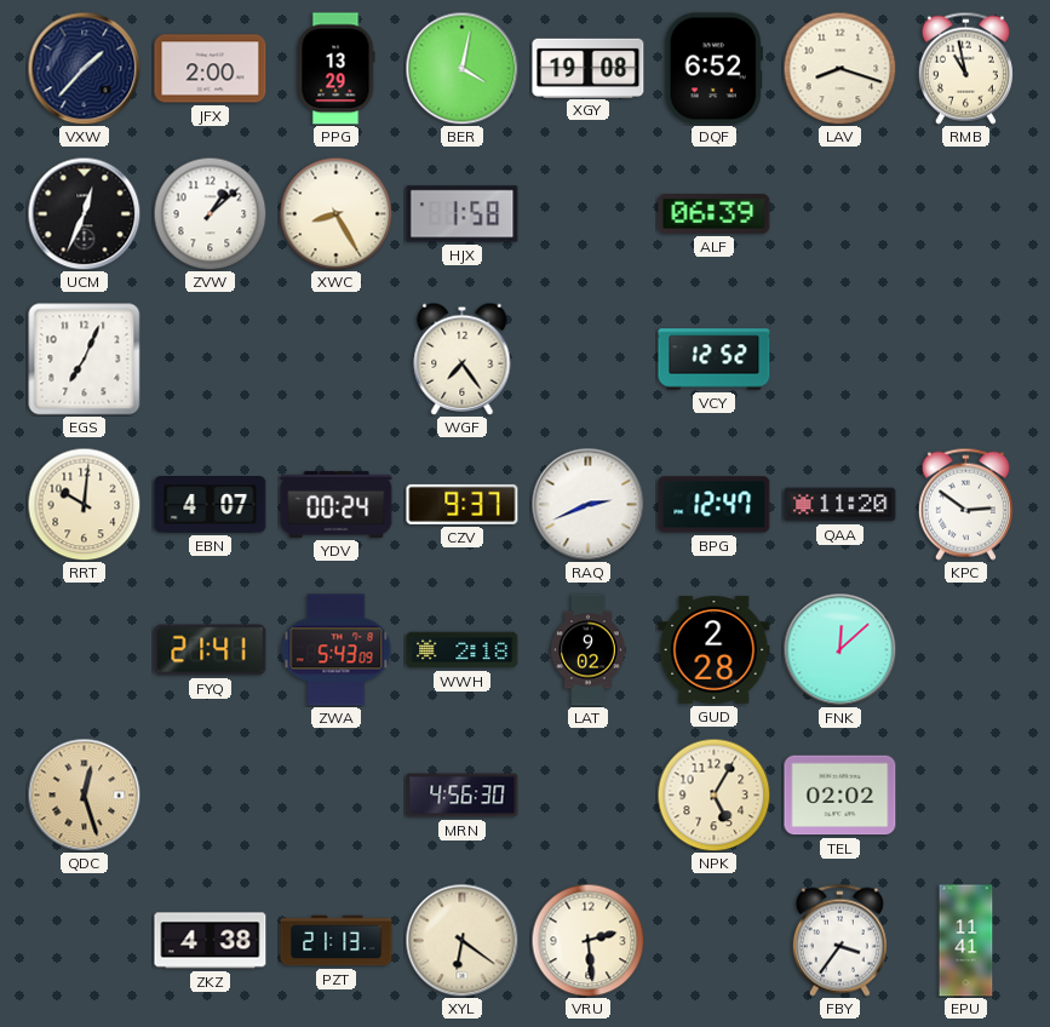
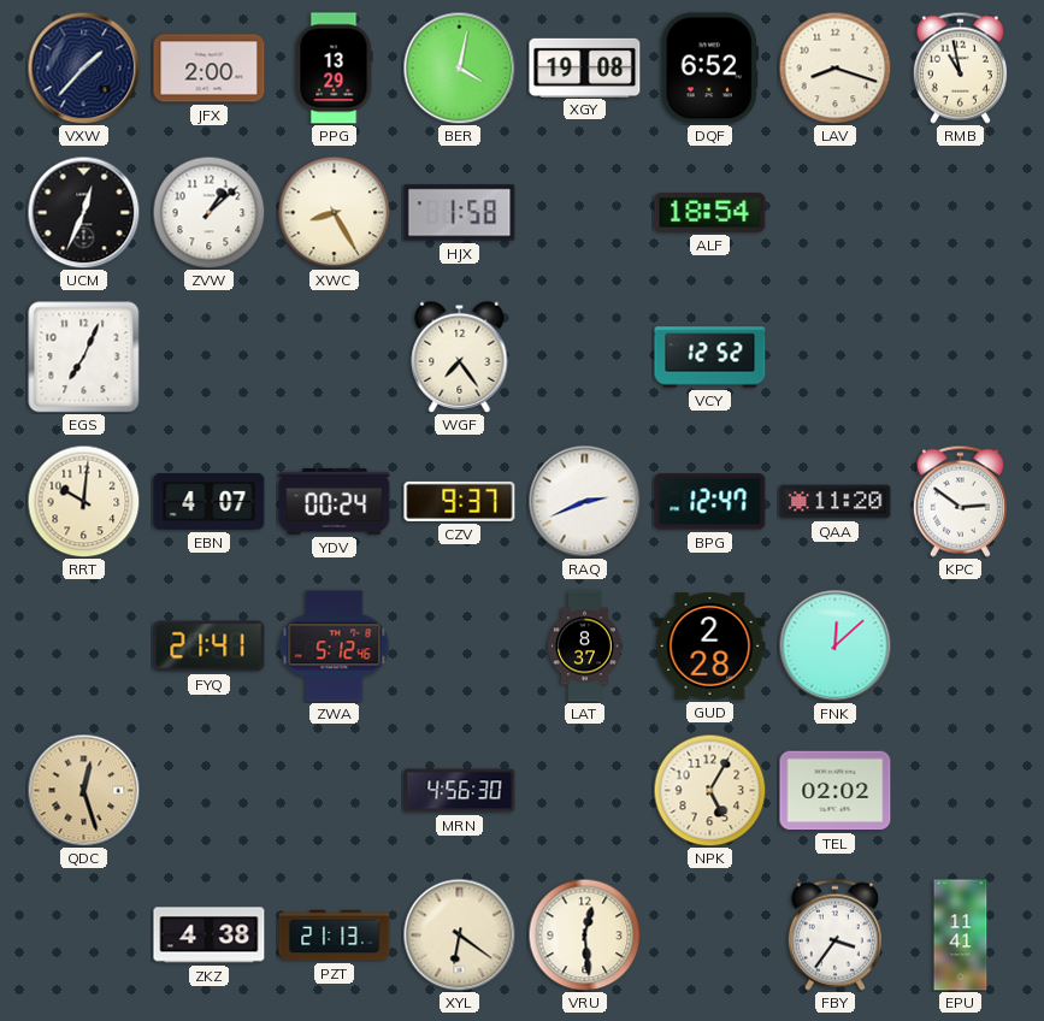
ALF: 06:39 -> 18:54 (710, 213)
ZWA: 5:43 -> 5:12 (335, 647)
WWH: 2:18 -> none (463, 650)
LAT: 9:02 -> 8:37 (585, 647)
VRU: 2:29 -> 12:29 (584, 934)
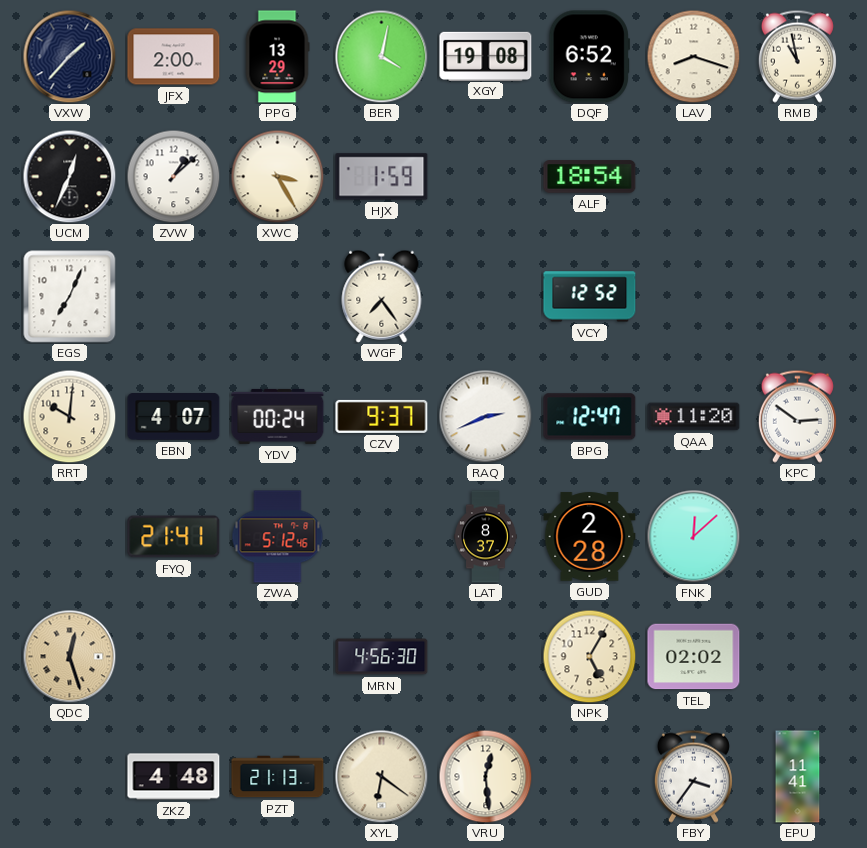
XWC: 8:25 -> 3:25 (277, 176)
HJX: 1:58 -> 1:59 (382, 177)
ZKZ: 4:38 -> 4:48 (174, 777)
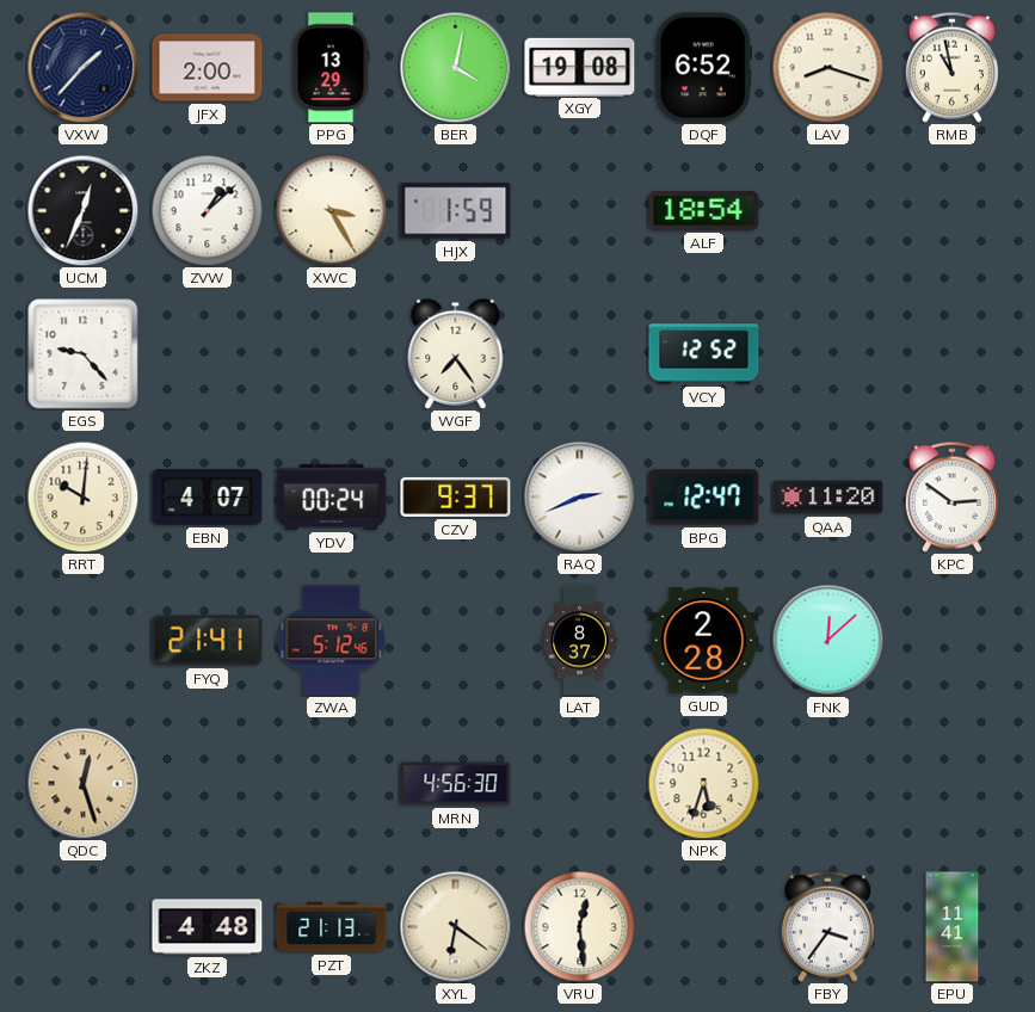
EGS: 7:04 -> 9:23 (84, 354)
NPK: 5:05 -> 5:33 (703, 783)
TEL: 02:02 -> none (694, 657)
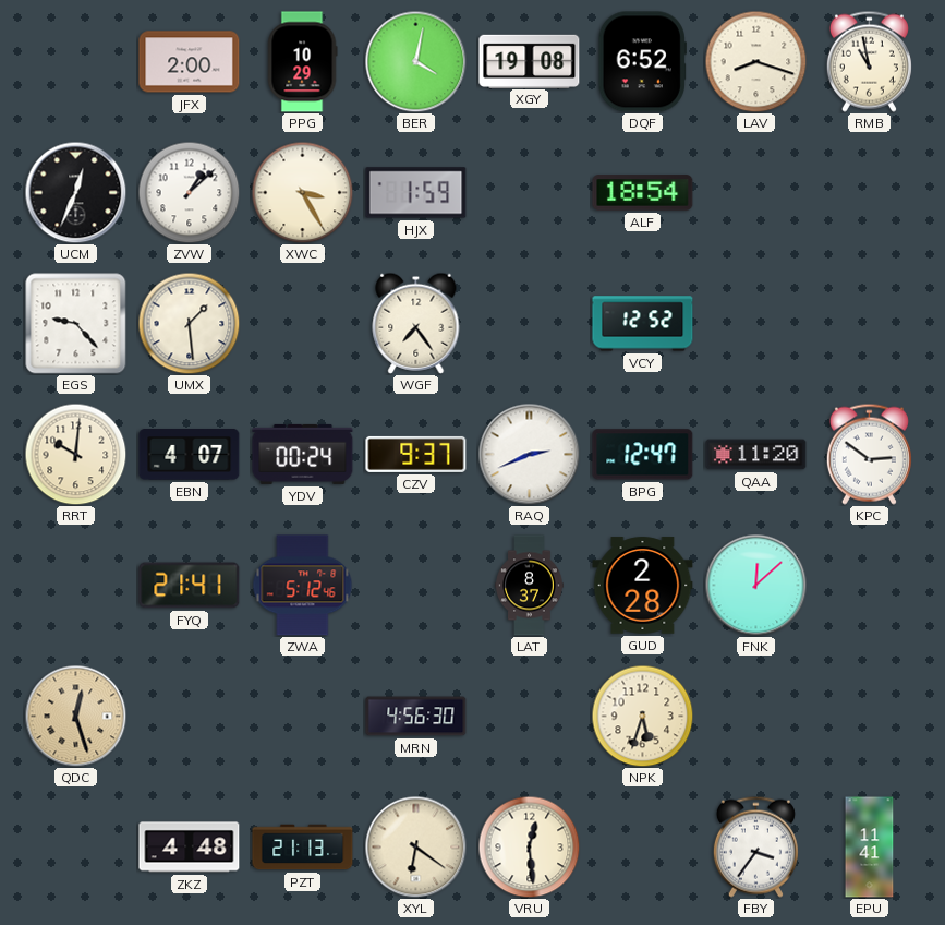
VXW: 1:37 -> none (82, 67)
PPG: 13:29 -> 10:29 (302, 62)
UMX: none -> 1:29 (189, 323)
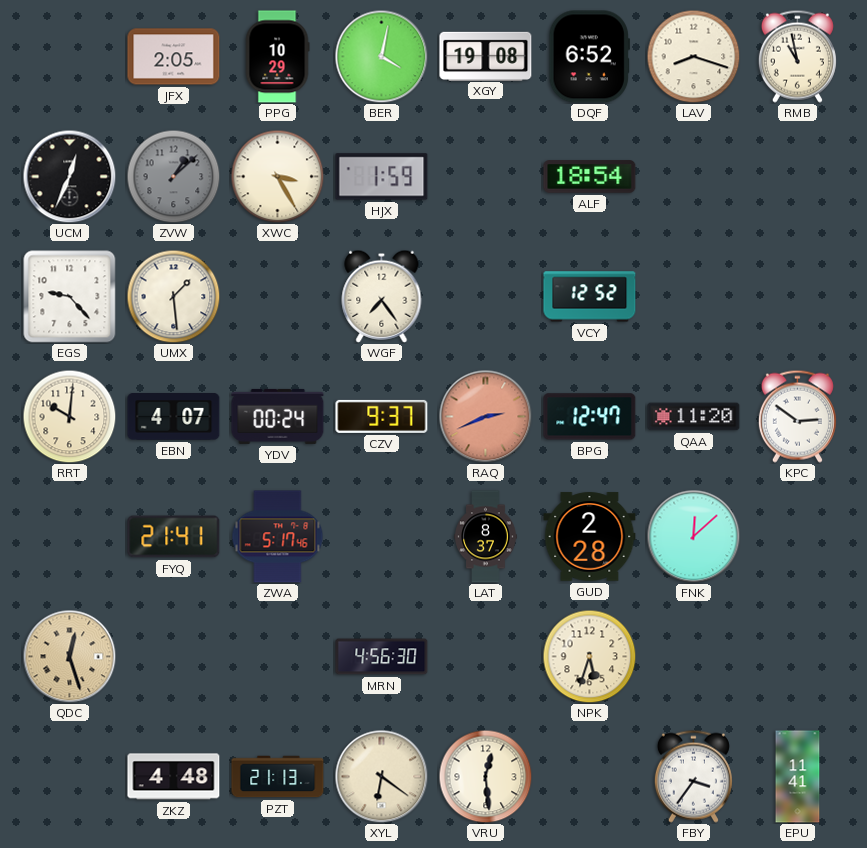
JFX: 2:00 -> 2:05 (174, 57)
ZVW dial: white -> grey (173, 176)
RAQ dial: white -> salmon (485, 416)
ZWA: 5:12 -> 5:17 (278, 537)
